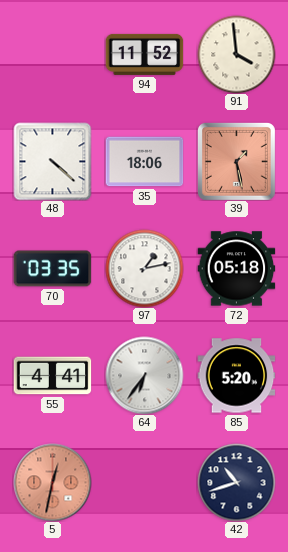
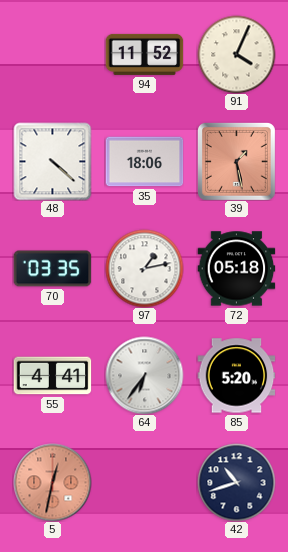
91: 3:59 -> 4:04 (236, 54)
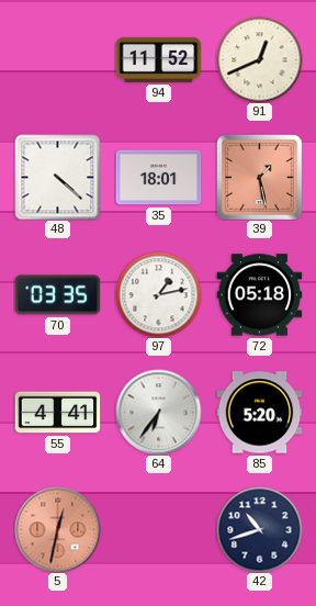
91: 4:04 -> 12:41 (259, 59)
35: 18:06 -> 18:01 (158, 178)
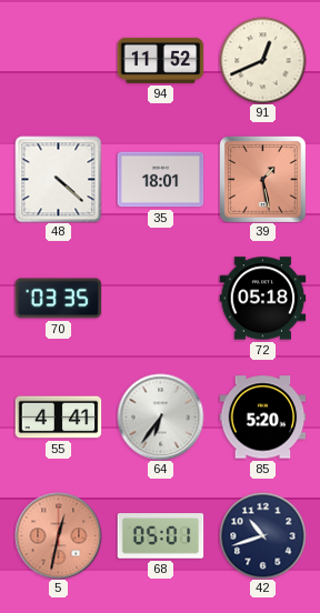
97: 1:13 -> none (158, 294)
68: none -> 05:01 (160, 536)
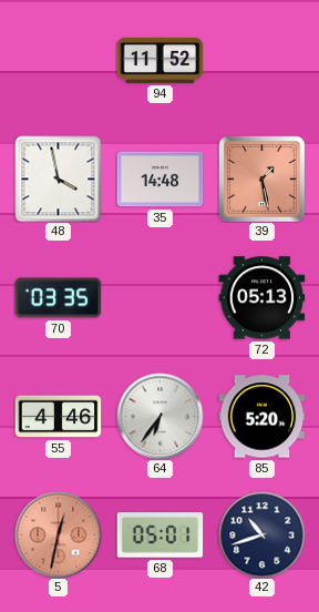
91: 12:41 -> none (262, 60)
48: 4:22 -> 3:58 (58, 178)
35: 18:01 -> 14:48 (159, 180)
72: 05:18 -> 05:13 (261, 298)
55: 4:41 -> 4:46 (58, 417)
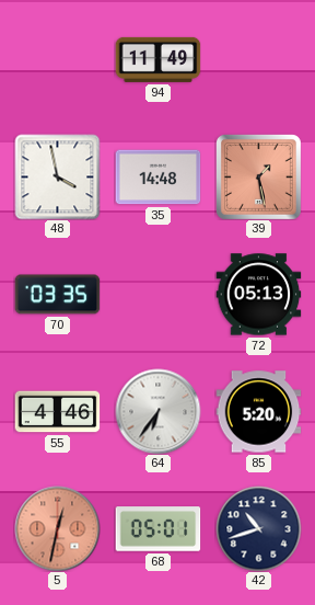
94: 11:52 -> 11:49 (157, 59)
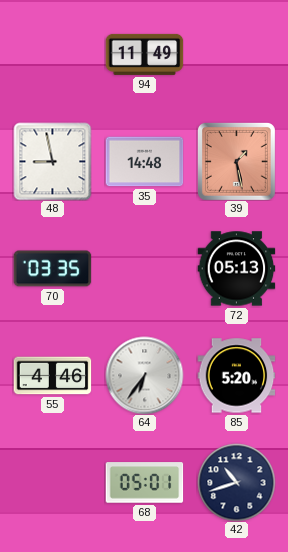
48: 3:58 -> 8:58 (52, 161)
5: 12:32 -> none (57, 528)
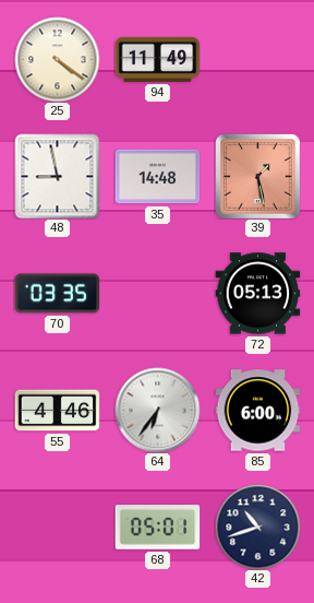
25: none -> 4:21 (57, 59)
85: 5:20 -> 6:00 (257, 411)
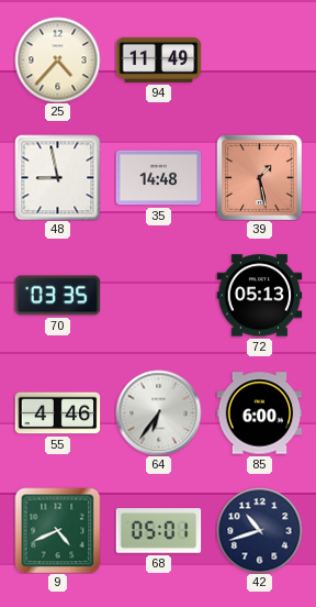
25: 4:21 -> 4:37 (57, 59)
9: none -> 4:41 (57, 530)
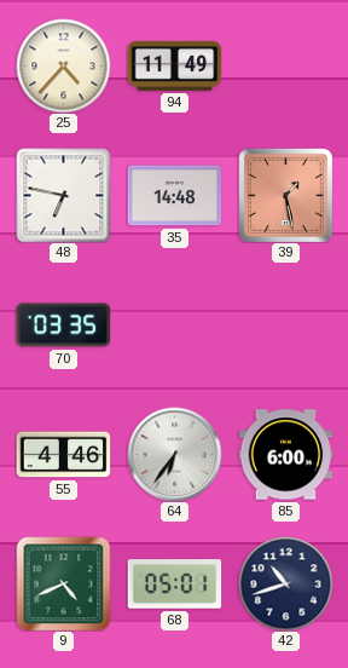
48: 8:58 -> 6:47 (63, 195)
72: 05:13 -> none (259, 296)
